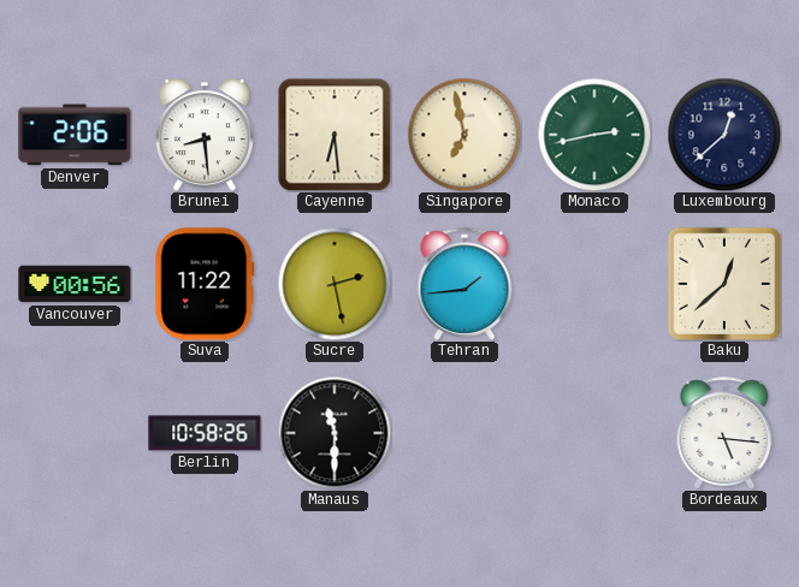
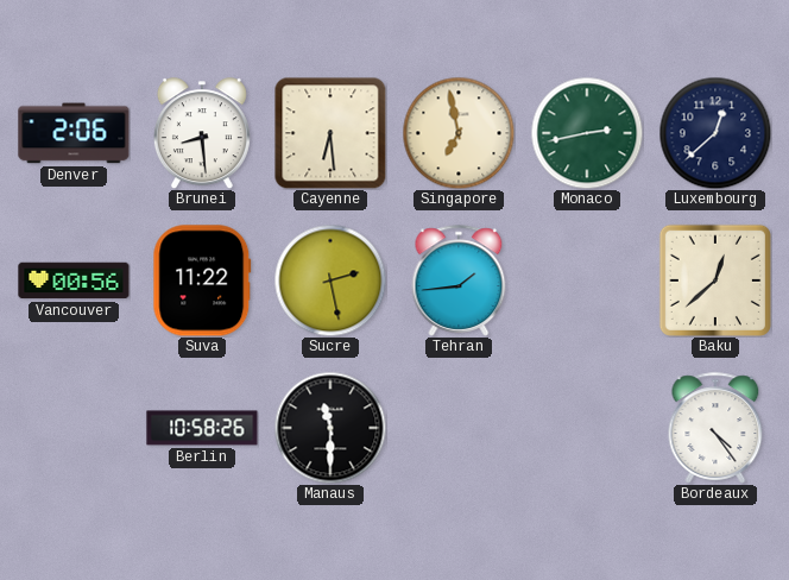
Bordeaux: 5:16 -> 4:24 (715, 428)
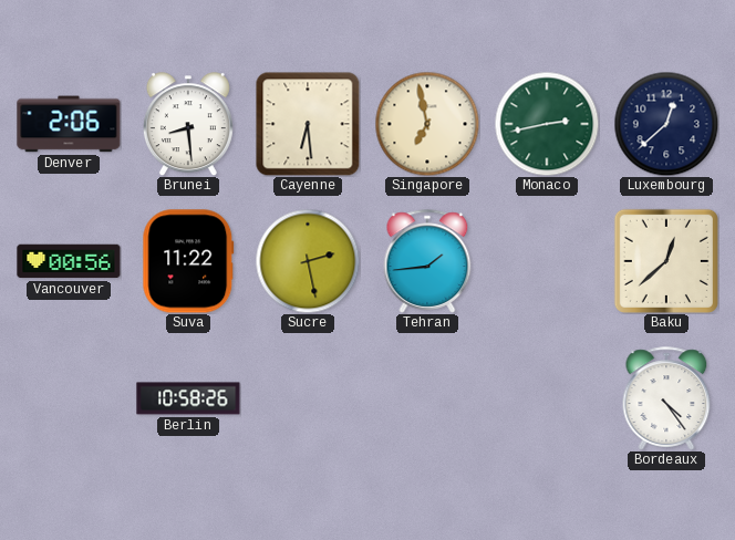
Manaus: 11:30 -> none (330, 428)
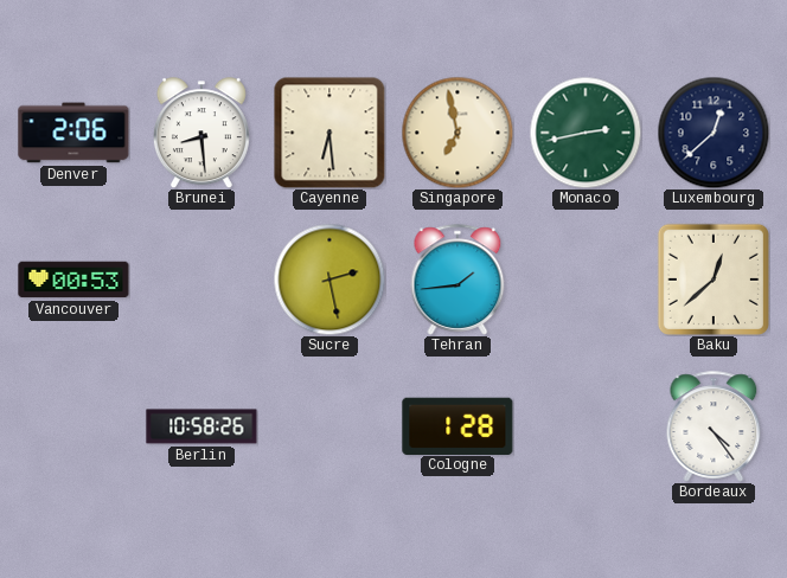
Vancouver: 00:56 -> 00:53 (73, 280)
Suva: 11:22 -> none (188, 261)
Cologne: none -> 1:28 (458, 425)
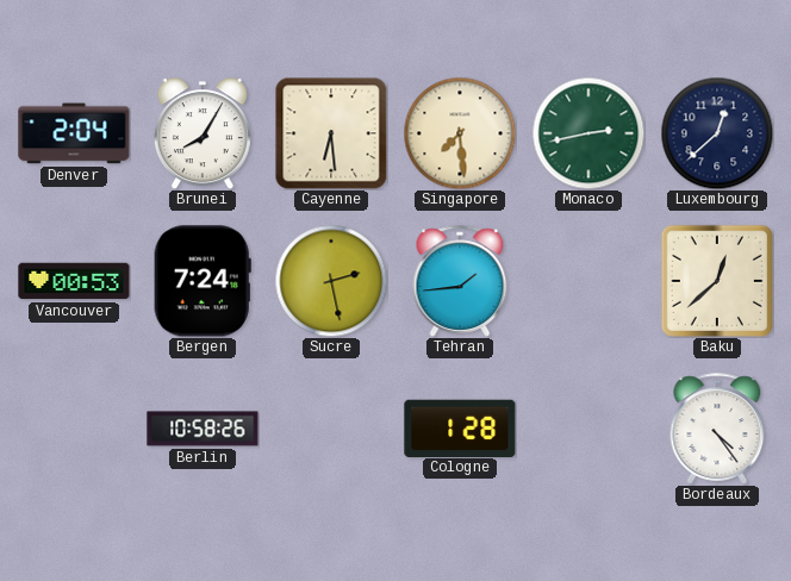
Denver: 2:06 -> 2:04 (74, 133)
Brunei: 8:29 -> 8:05 (203, 133)
Singapore: 6:58 -> 7:29 (460, 133)
Bergen: none -> 7:24 (203, 281)
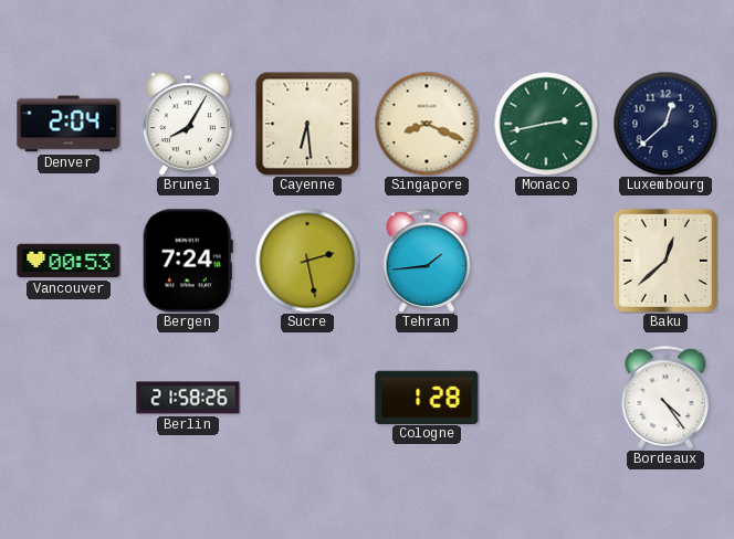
Singapore: 7:29 -> 8:19 (427, 124)
Berlin: 10:58 -> 21:58 (188, 398)
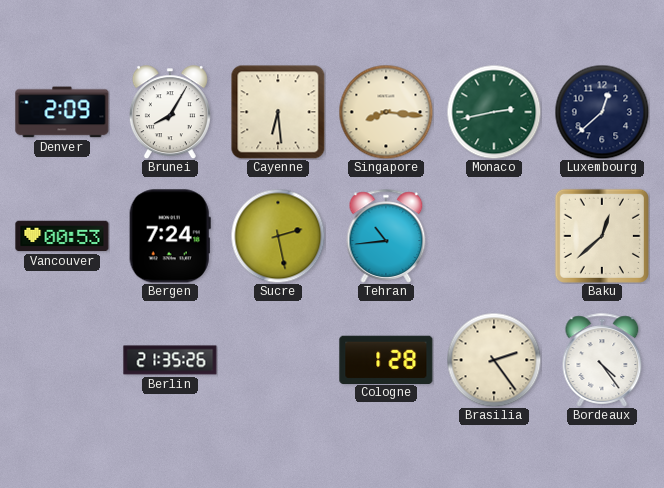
Denver: 2:04 -> 2:09 (62, 112)
Singapore: 8:19 -> 8:16 (386, 112)
Tehran: 1:44 -> 10:44 (386, 236)
Berlin: 21:58 -> 21:35 (170, 360)
Brasilia: none -> 2:24 (494, 360)
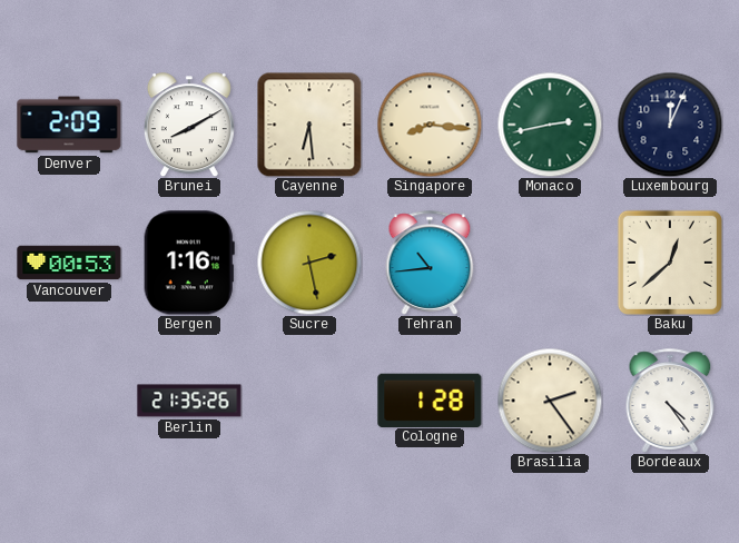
Brunei: 8:05 -> 8:10 (189, 125)
Luxembourg: 12:38 -> 12:04 (670, 125)
Bergen: 7:24 -> 1:16 (189, 263)
